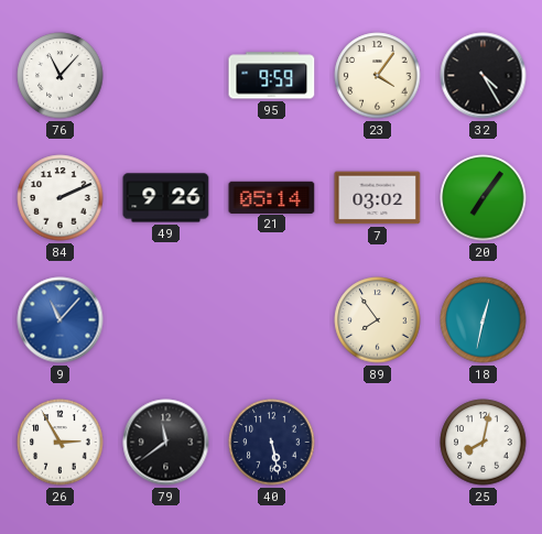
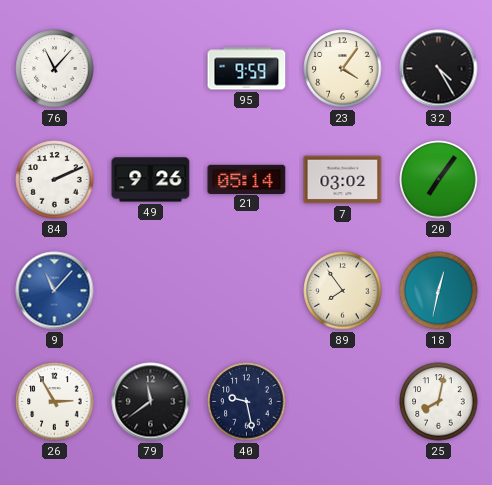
40: 5:28 -> 9:28 (247, 402)
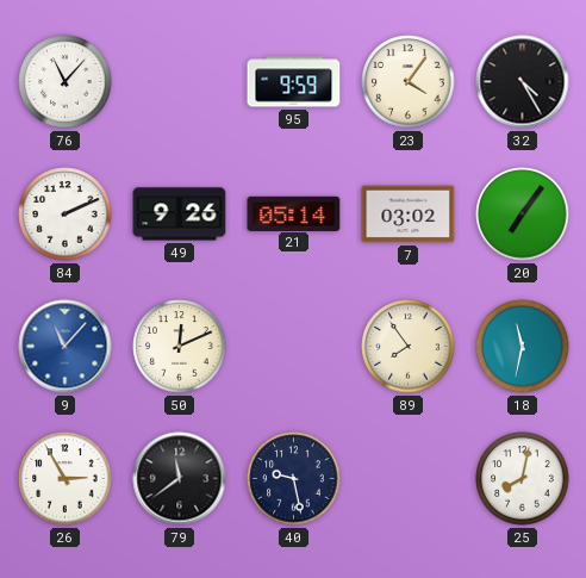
50: none -> 12:11 (180, 347)
18: 12:32 -> 11:32 (523, 347)
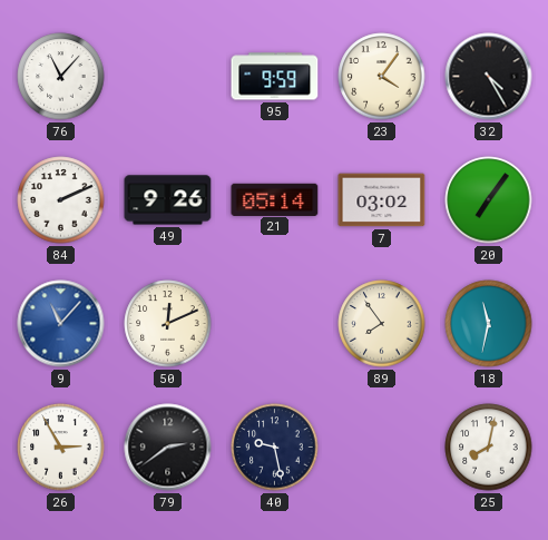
79: 11:39 -> 2:39 (168, 448)
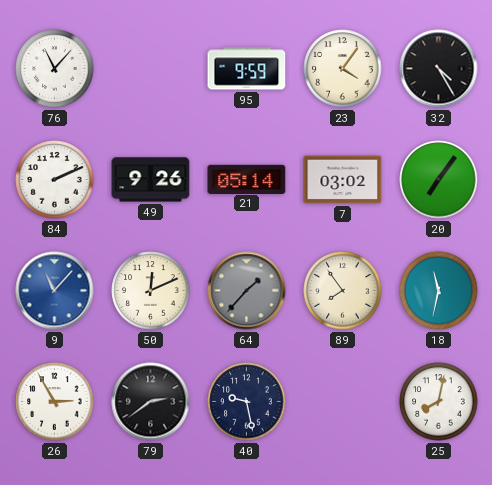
64: none -> 1:37 (247, 291)
